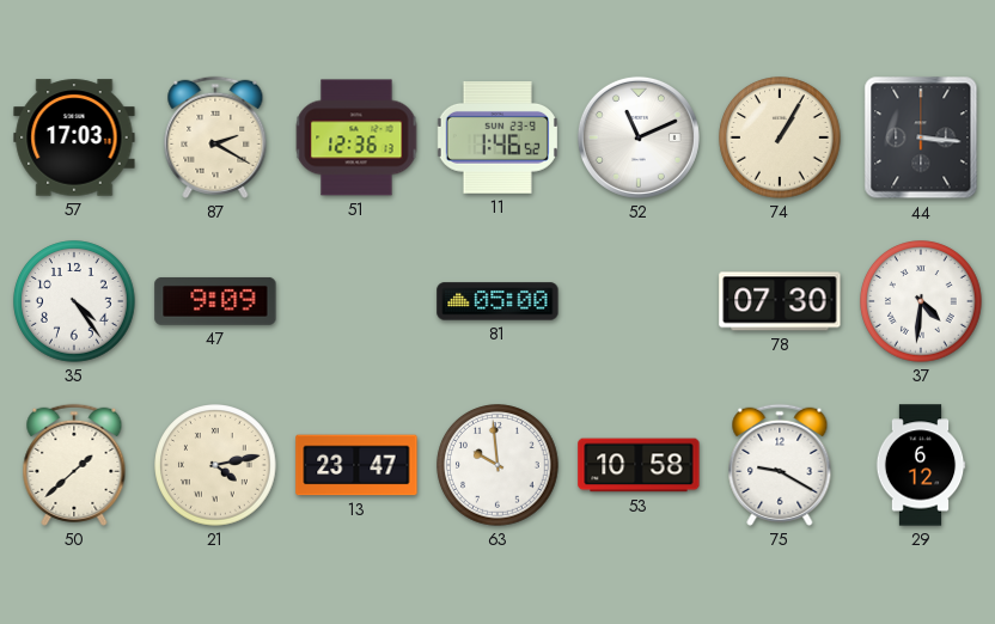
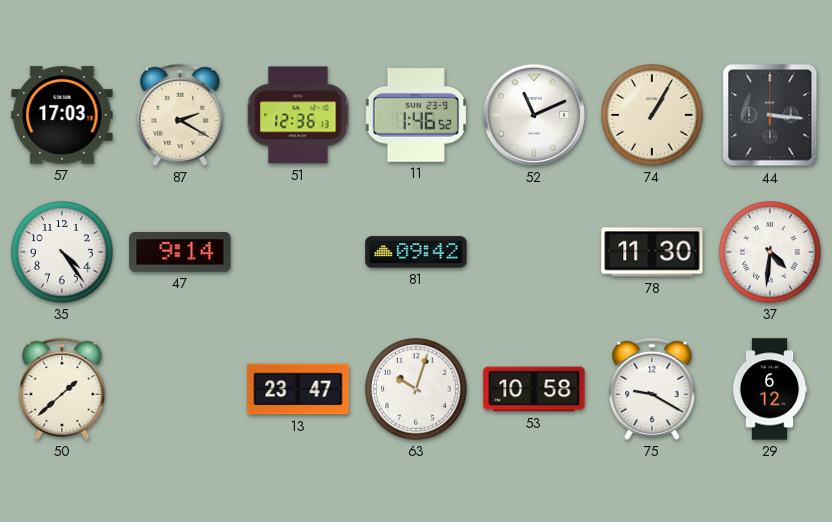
47: 9:09 -> 9:14 (180, 252)
81: 05:00 -> 09:42 (416, 252)
78: 07:30 -> 11:30 (652, 252)
21: 4:13 -> none (215, 465)
63: 9:59 -> 10:03 (416, 389)
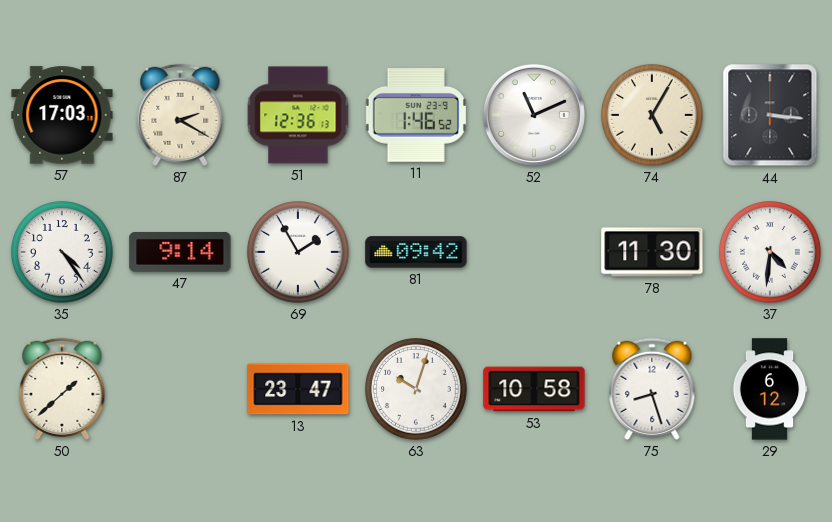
74: 1:05 -> 5:05 (652, 115)
69: none -> 1:55 (298, 252)
75: 9:20 -> 8:27 (652, 389)
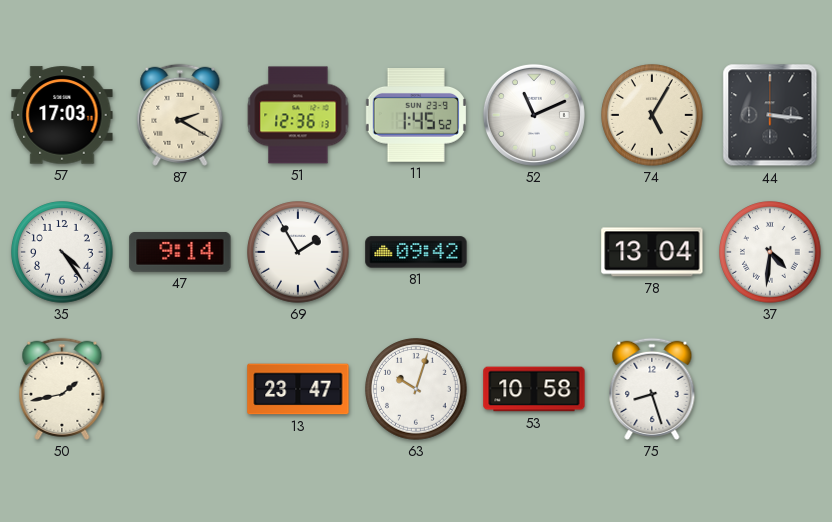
11: 1:46 -> 1:45 (416, 116)
78: 11:30 -> 13:04 (652, 252)
50: 1:38 -> 1:43 (62, 389)
29: 6:12 -> none (770, 389)
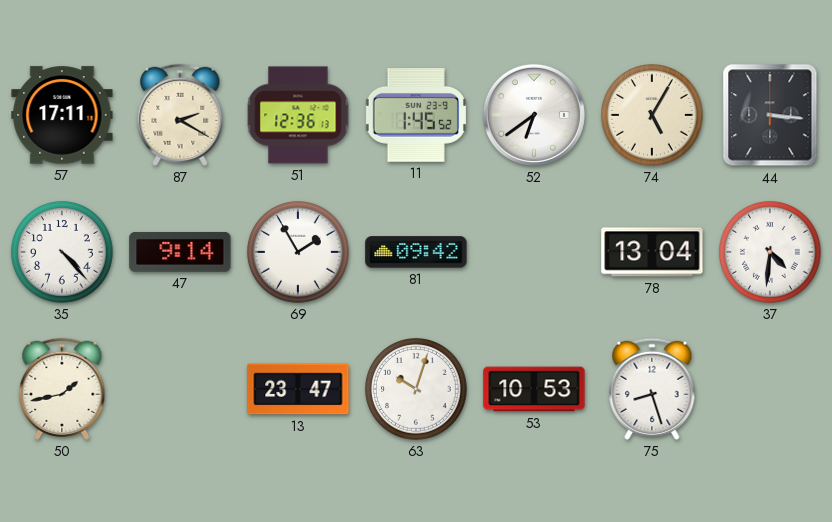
57: 17:03 -> 17:11 (62, 115)
52: 11:11 -> 6:39 (534, 115)
35: 4:24 -> 4:23 (62, 252)
53: 10:58 -> 10:53 (534, 389)
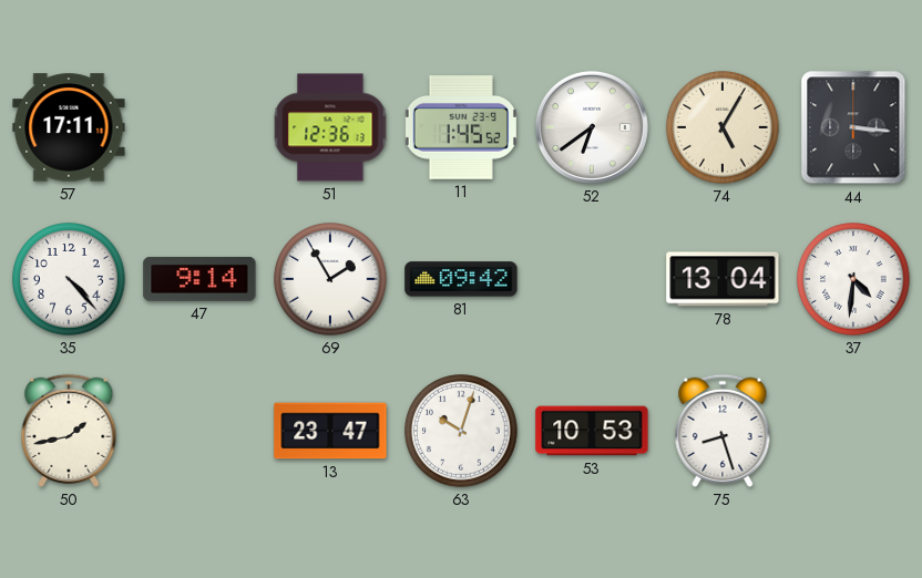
87: 2:20 -> none (180, 115)
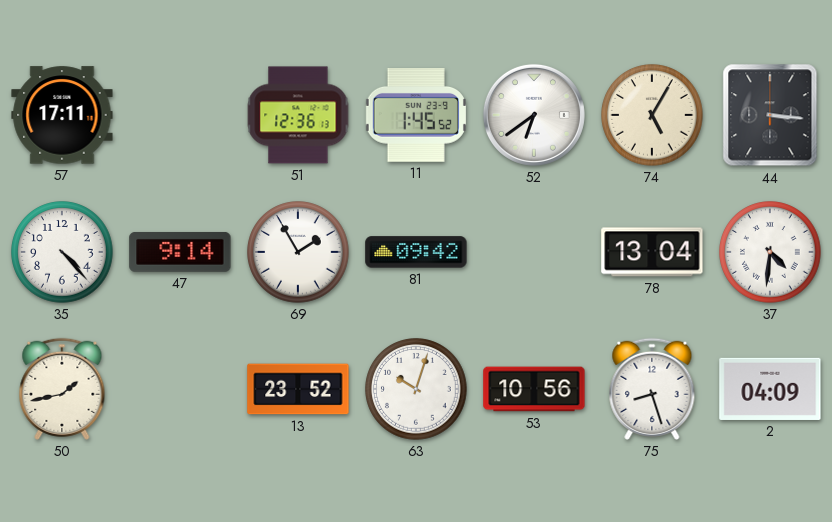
13: 23:47 -> 23:52 (298, 389)
53: 10:53 -> 10:56 (534, 389)
2: none -> 04:09 (770, 389)
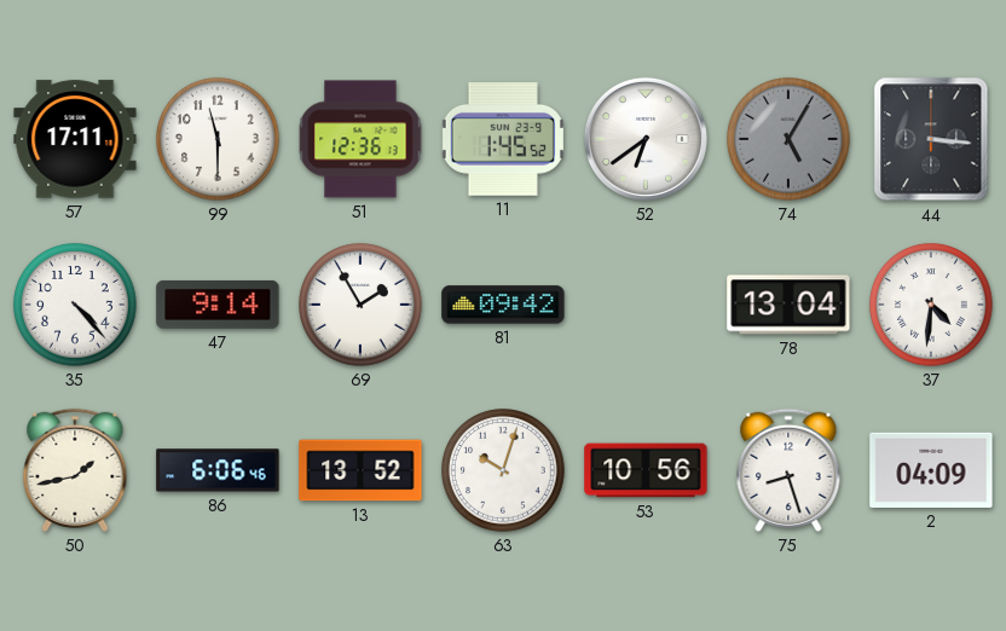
99: none -> 11:30 (218, 139)
74 dial: cream -> grey (788, 139)
86: none -> 6:06 (218, 470)
13: 23:52 -> 13:52 (360, 470)
